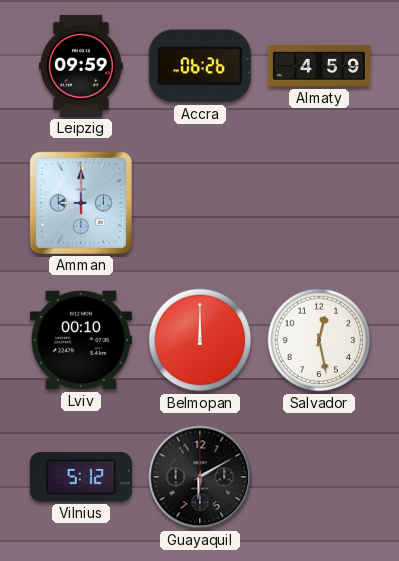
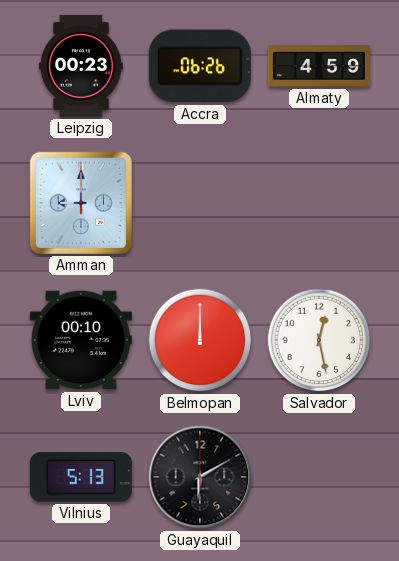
Leipzig: 09:59 -> 00:23 (81, 66)
Vilnius: 5:12 -> 5:13 (81, 477)
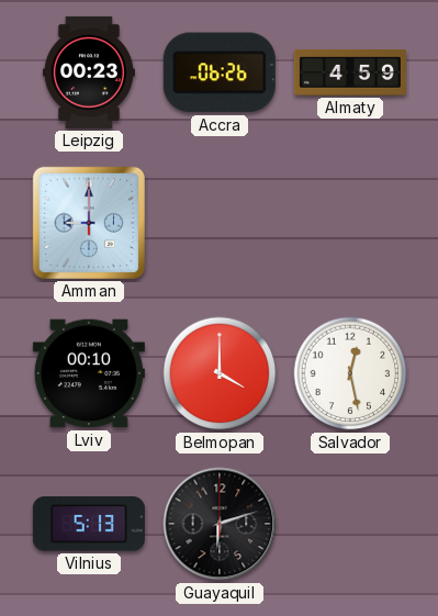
Belmopan: 12:00 -> 4:00 (220, 373)
Guayaquil: 6:10 -> 6:12 (220, 524)
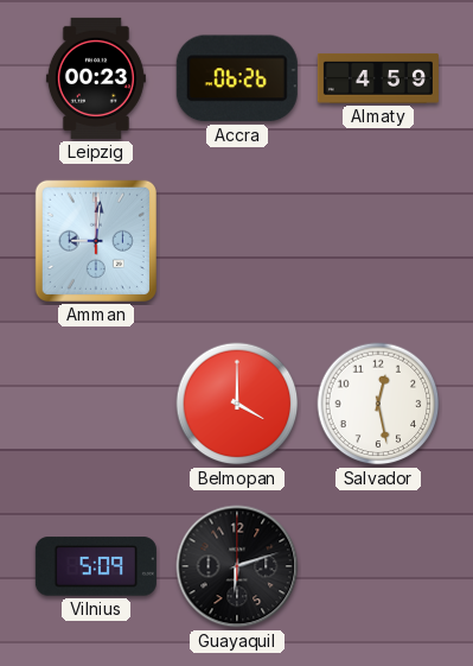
Amman: 9:00 -> 9:01 (96, 241)
Lviv: 00:10 -> none (89, 373)
Vilnius: 5:13 -> 5:09 (96, 566)
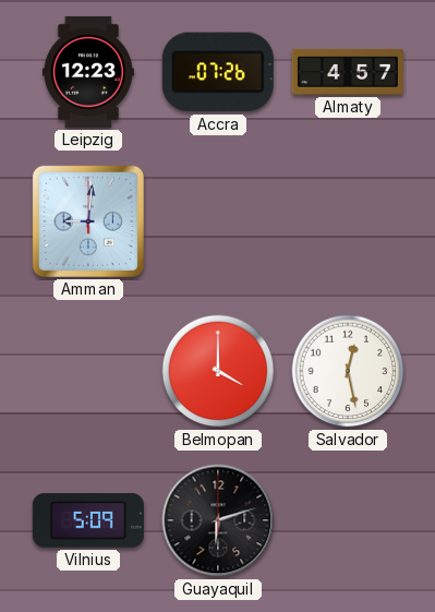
Leipzig: 00:23 -> 12:23 (88, 72)
Accra: 06:26 -> 07:26 (218, 72)
Almaty: 4:59 -> 4:57 (348, 72)
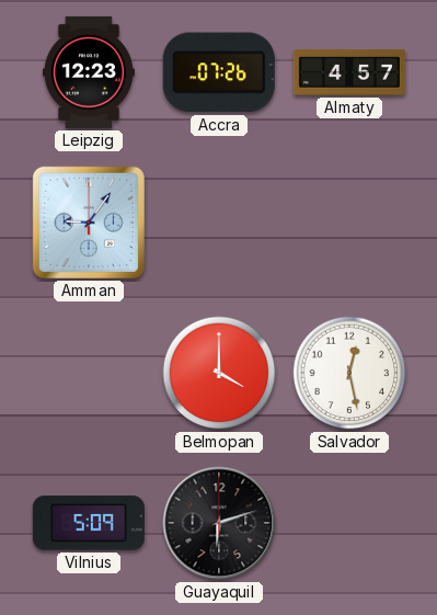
Amman: 9:01 -> 9:06 (89, 223)
